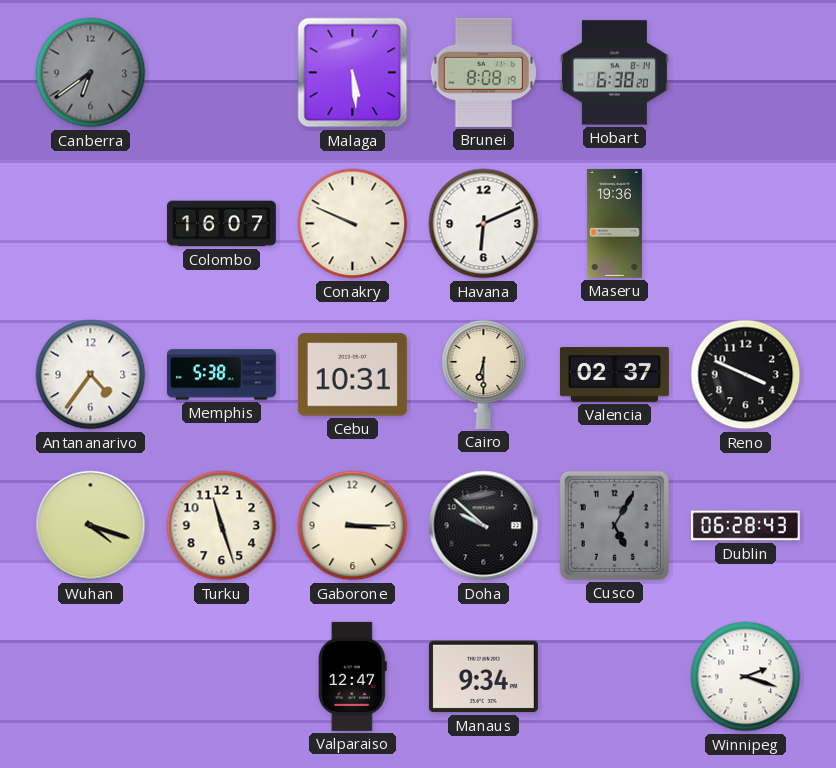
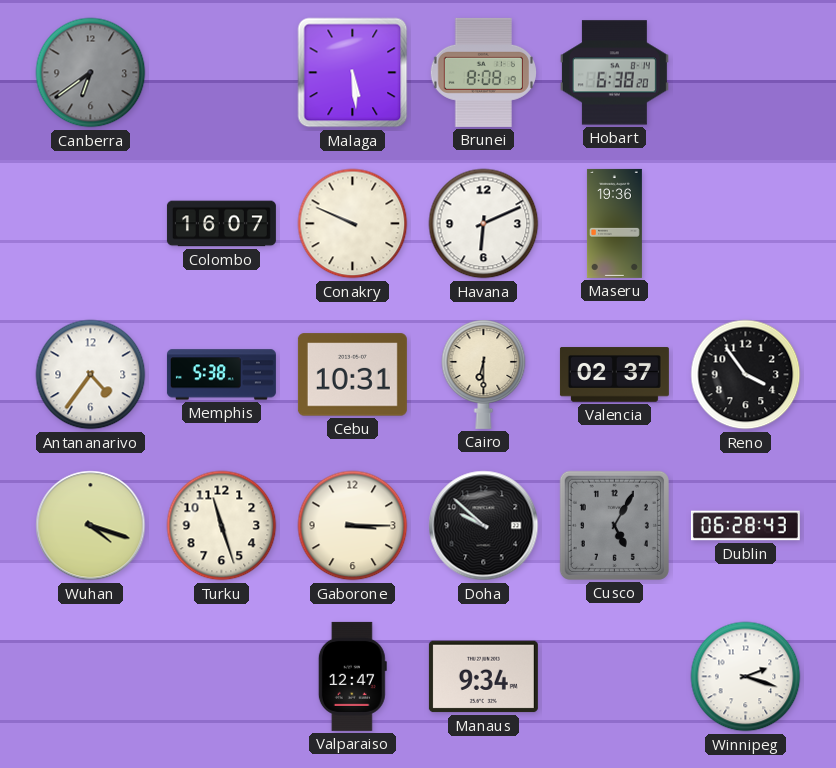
Reno: 3:49 -> 3:54 (746, 375)
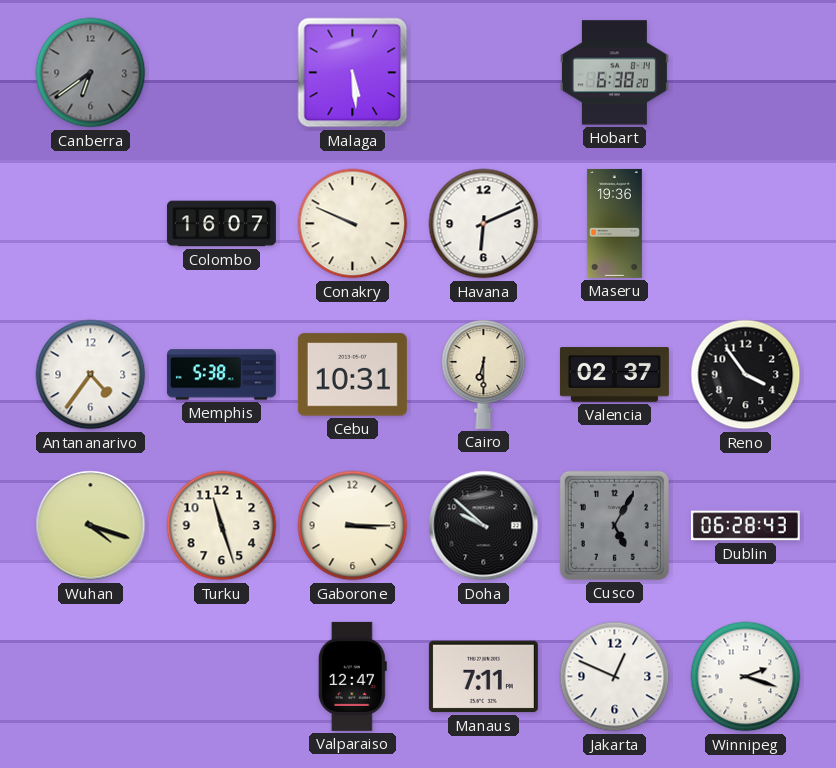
Brunei: 8:08 -> none (483, 72)
Manaus: 9:34 -> 7:11 (483, 677)
Jakarta: none -> 12:49 (615, 677)
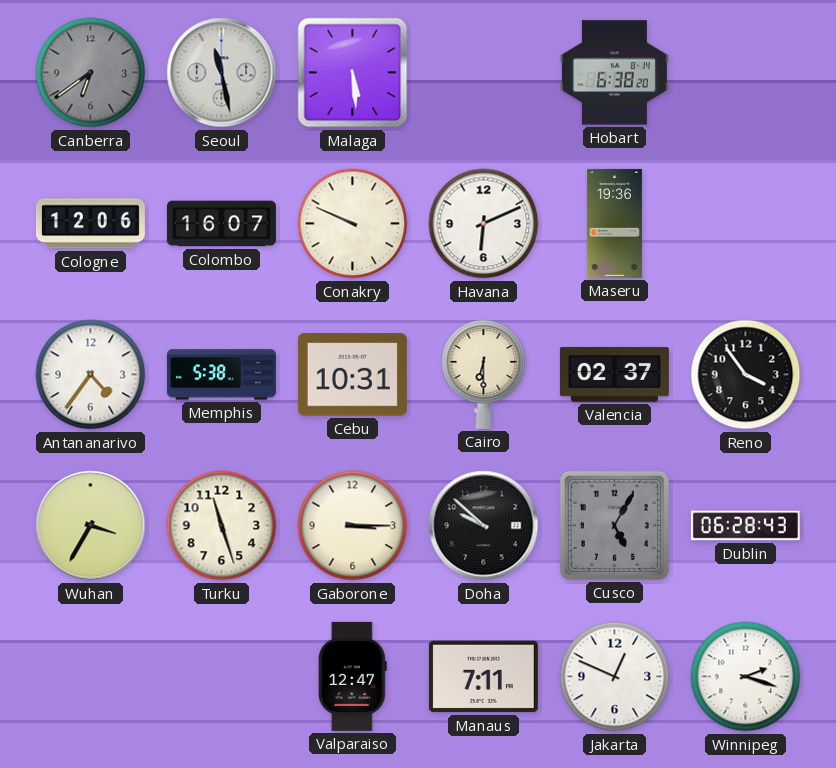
Seoul: none -> 11:28 (222, 73)
Cologne: none -> 12:06 (90, 224)
Wuhan: 4:18 -> 3:35 (91, 526)
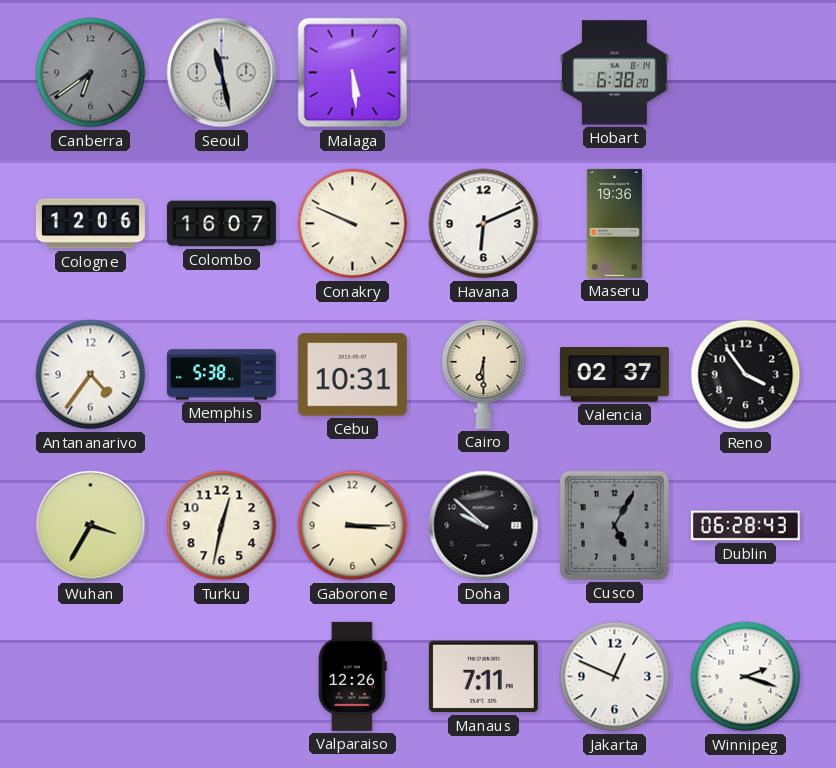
Turku: 11:27 -> 12:32 (222, 526)
Valparaiso: 12:47 -> 12:26 (352, 676)
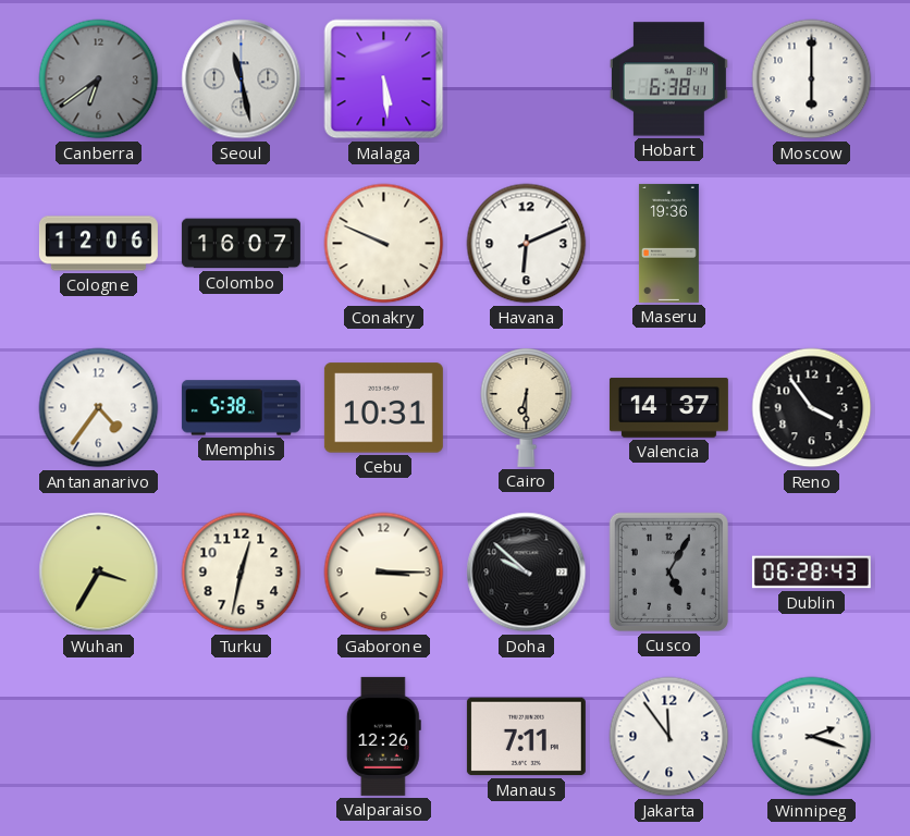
Hobart: 6:38:20 -> 6:38:41 (668, 79)
Moscow: none -> 6:00 (812, 79)
Valencia: 02:37 -> 14:37 (668, 408)
Jakarta: 12:49 -> 11:54 (669, 737)
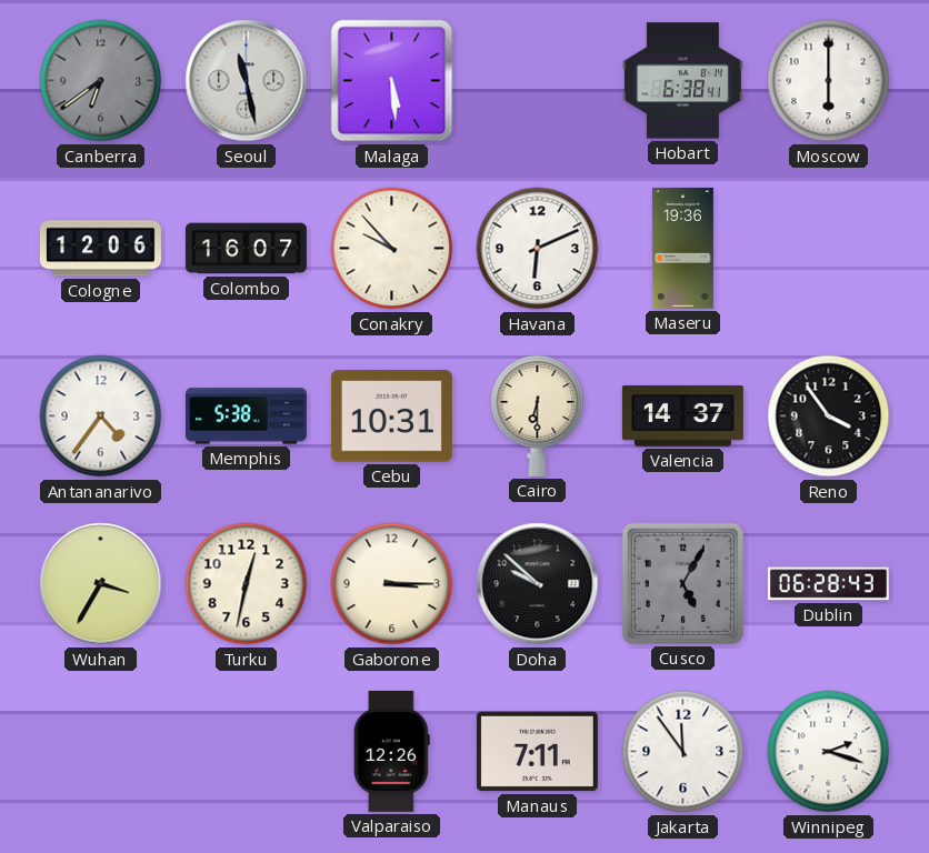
Conakry: 9:49 -> 9:53 (392, 249)
